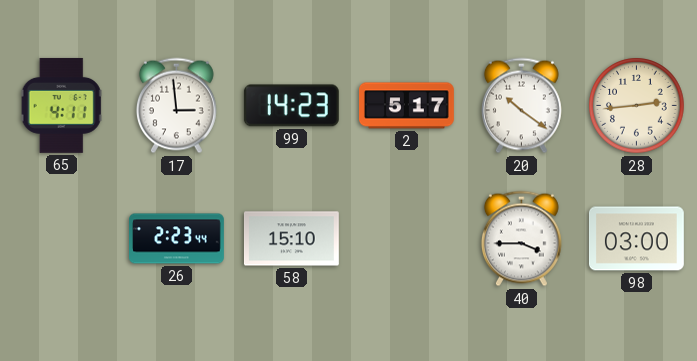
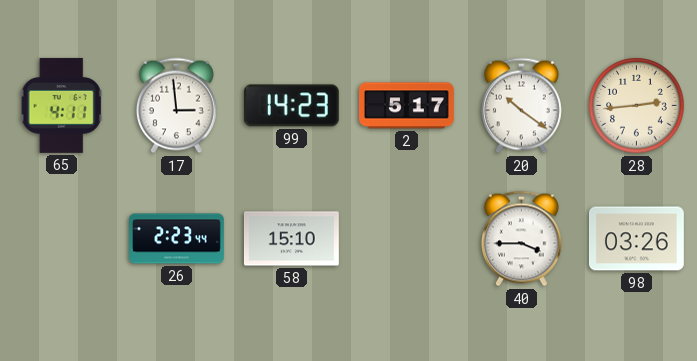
98: 03:00 -> 03:26 (636, 239)
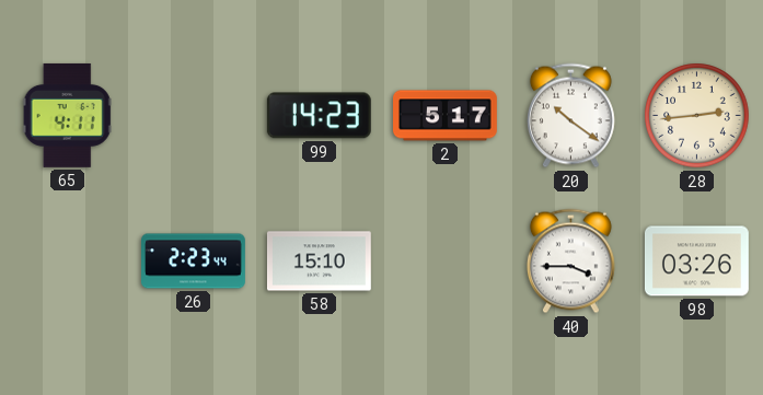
17: 2:59 -> none (176, 106)
